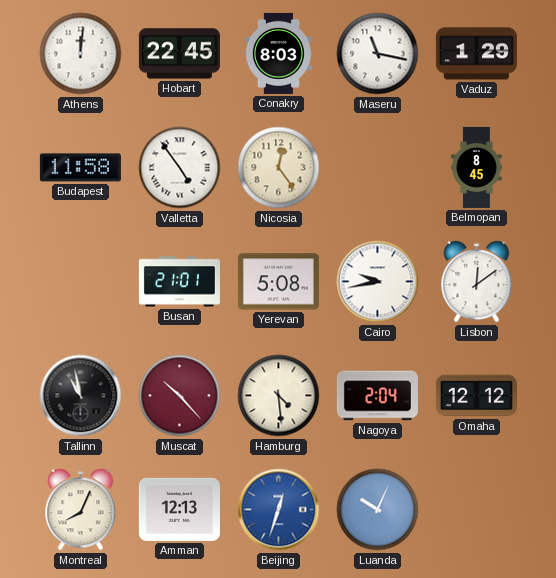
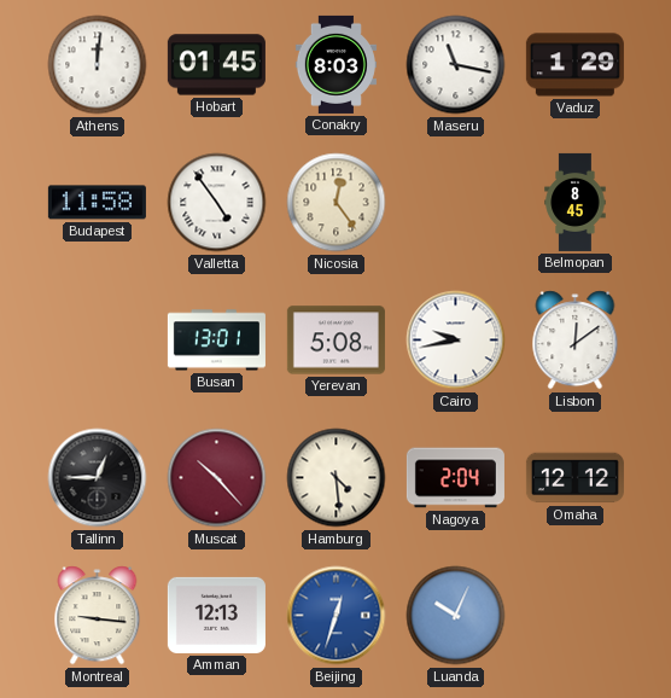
Hobart: 22:45 -> 01:45 (216, 65)
Busan: 21:01 -> 13:01 (216, 341)
Tallinn: 10:58 -> 12:45 (98, 478)
Montreal: 8:04 -> 9:16 (98, 616)
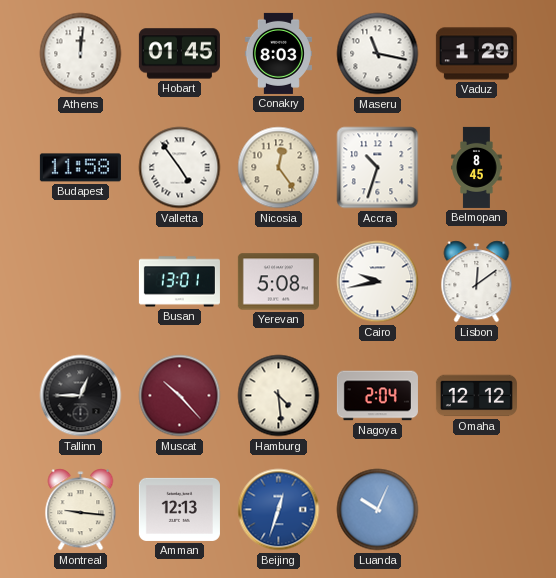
Accra: none -> 10:33 (378, 168)
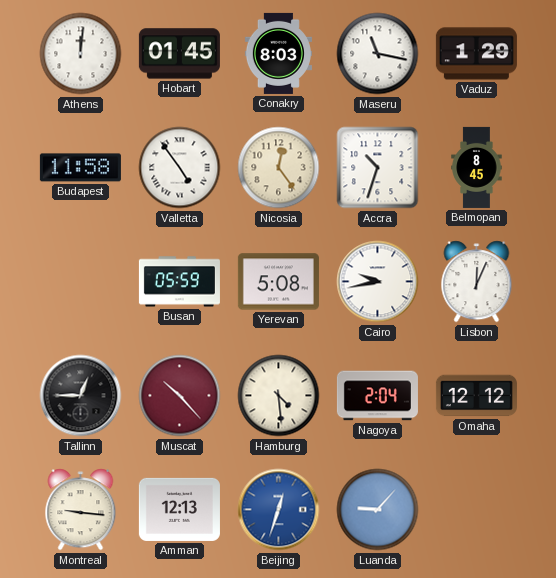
Busan: 13:01 -> 05:59 (179, 282)
Lisbon: 12:09 -> 12:04 (477, 282)
Luanda: 10:04 -> 9:07 (378, 510)
